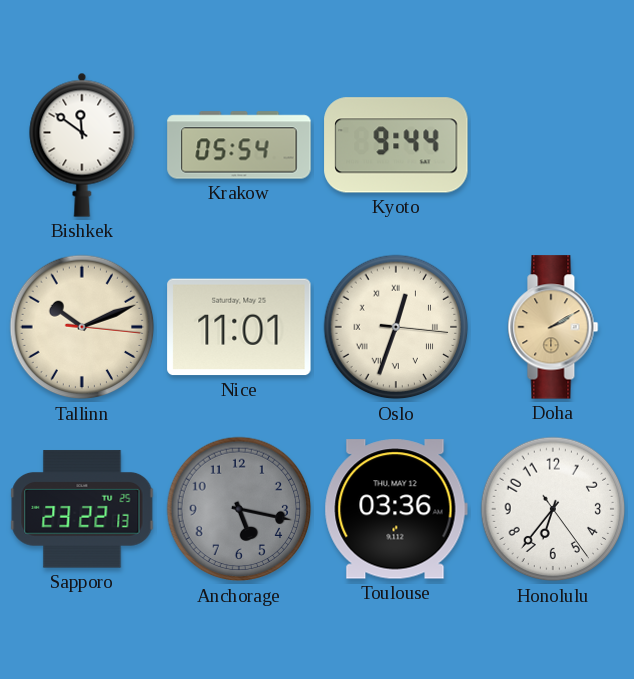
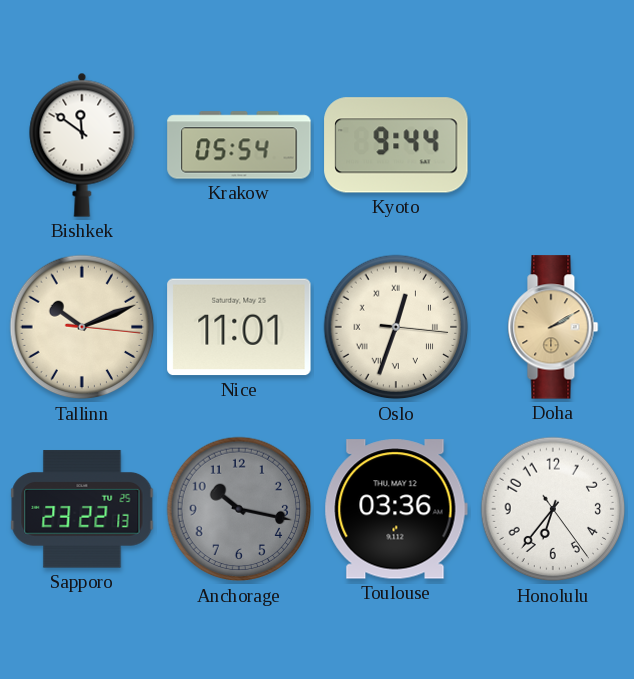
Anchorage: 5:17 -> 10:17 (239, 509)
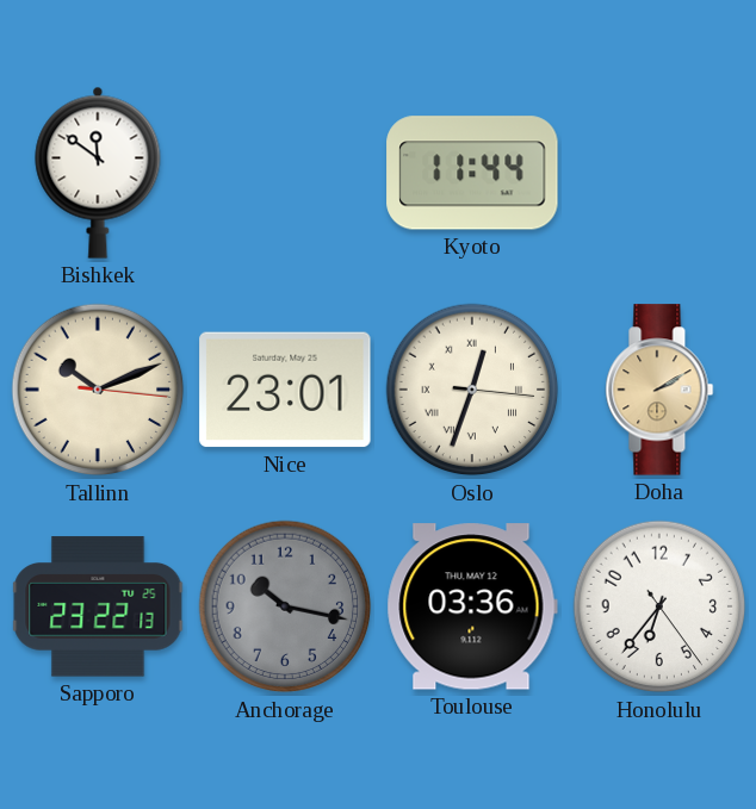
Krakow: 05:54 -> none (239, 145)
Kyoto: 9:44 -> 11:44 (472, 173)
Nice: 11:01 -> 23:01 (285, 390)
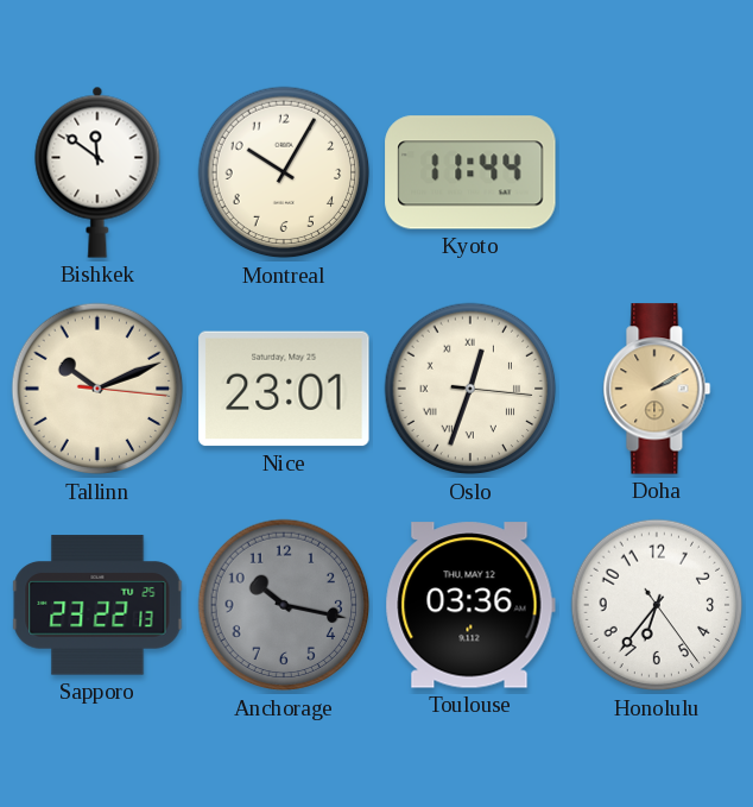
Montreal: none -> 10:05 (284, 172)
